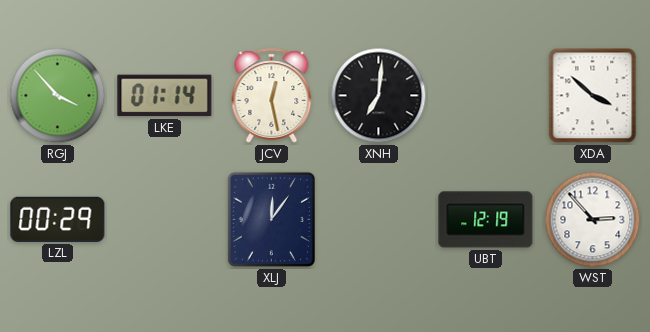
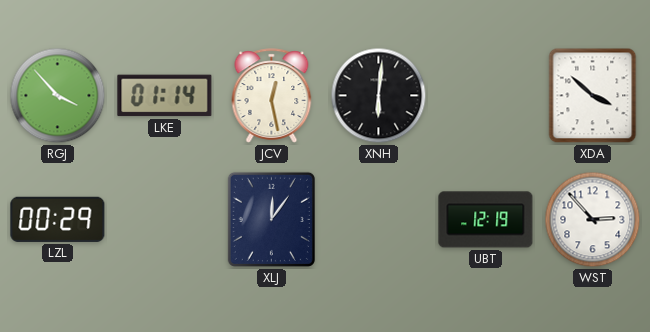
XNH: 7:01 -> 6:01 (379, 96)
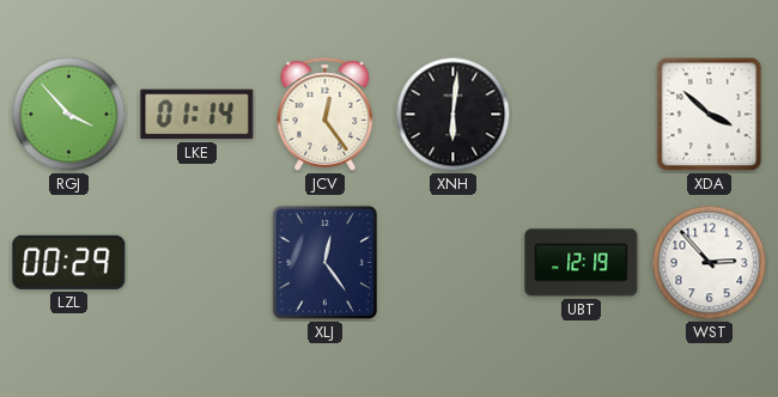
JCV: 12:28 -> 12:24 (326, 115)
XLJ: 12:06 -> 12:24 (324, 262)
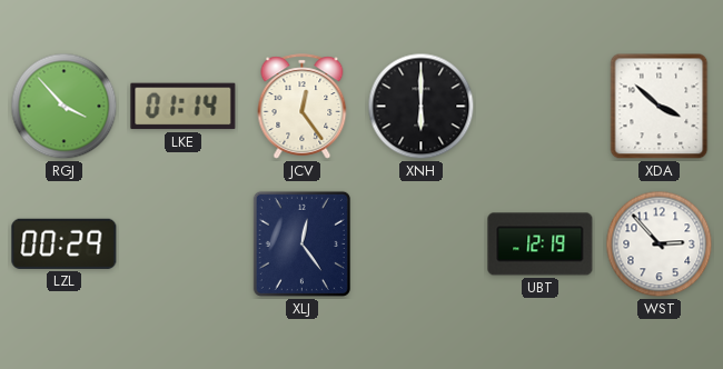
XNH: 6:01 -> 6:00 (422, 107)
